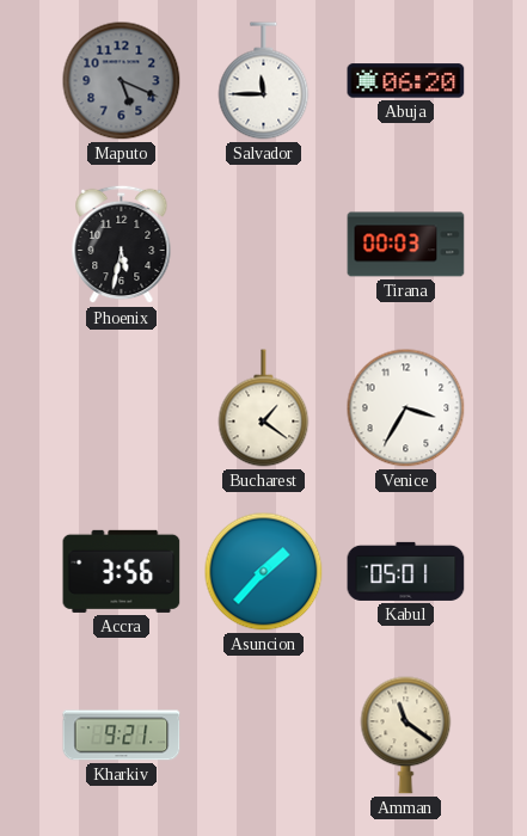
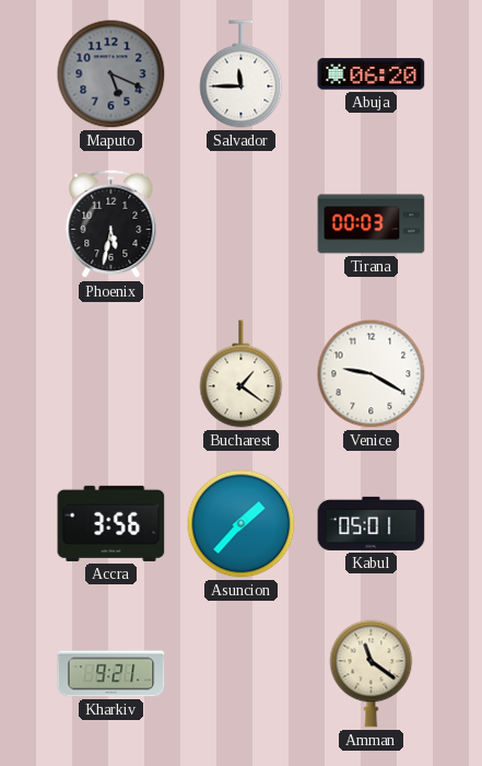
Venice: 3:35 -> 9:20 (372, 374)
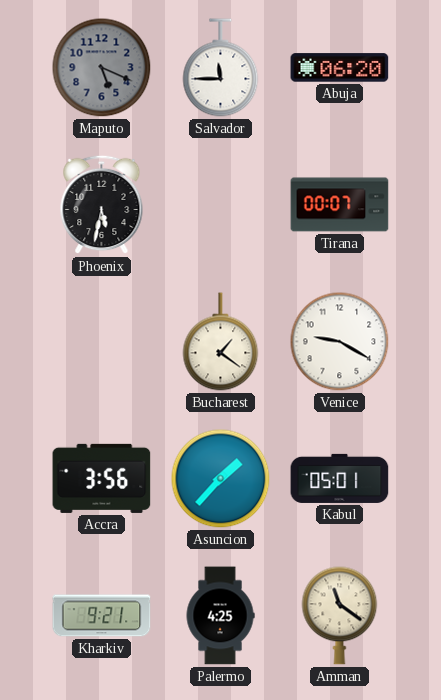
Tirana: 00:03 -> 00:07 (340, 205)
Palermo: none -> 4:25 (220, 616)
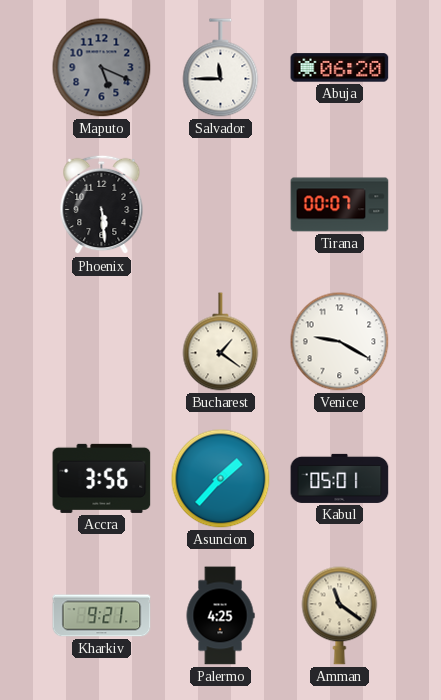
Phoenix: 5:32 -> 5:29 (102, 205)
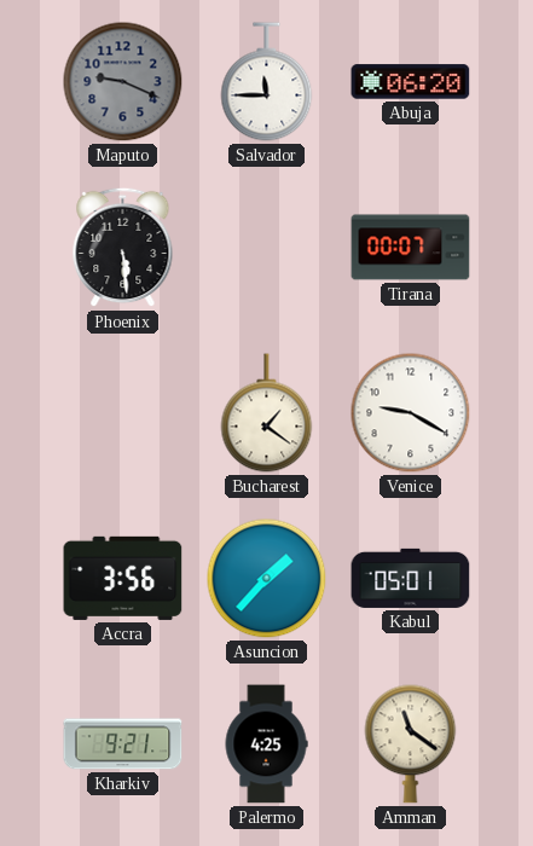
Maputo: 5:19 -> 9:19 (123, 82)
